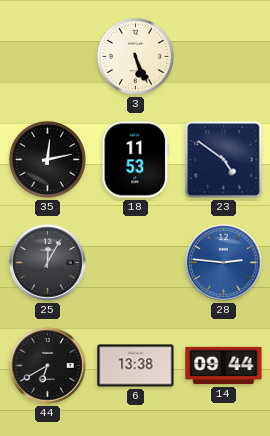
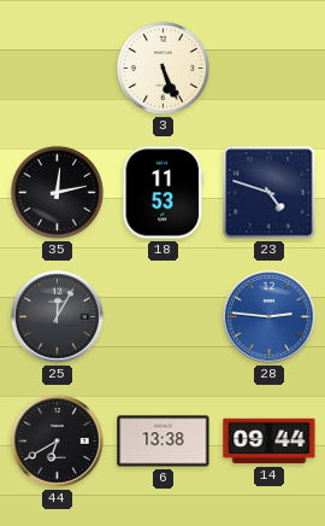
23: 4:51 -> 4:48 (270, 193)
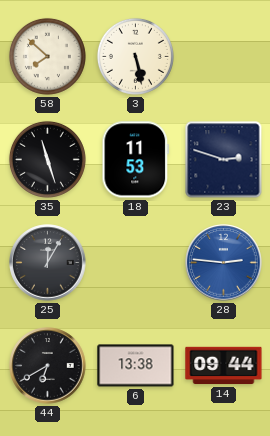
58: none -> 7:52 (47, 56)
3: 5:26 -> 5:28 (135, 56)
35: 12:13 -> 11:27 (47, 159)
23: 4:48 -> 2:48 (224, 160)
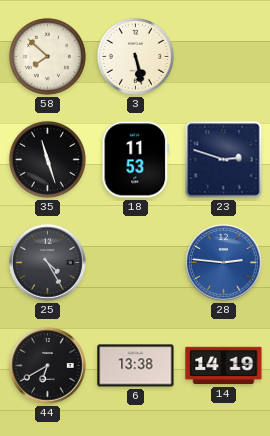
25: 12:05 -> 4:25 (48, 263)
14: 09:44 -> 14:19 (224, 366)
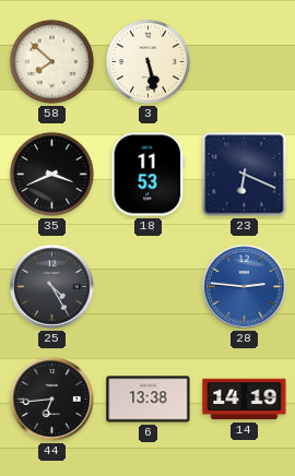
35: 11:27 -> 3:41 (51, 174)
23: 2:48 -> 6:19 (245, 175)
44: 6:40 -> 6:44 (52, 400)
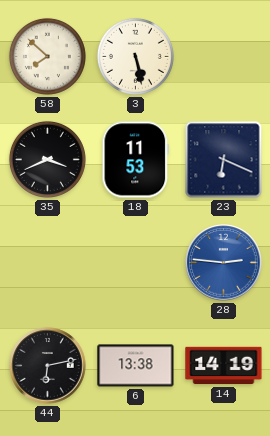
25: 4:25 -> none (52, 287)
44: 6:44 -> 6:13 (48, 366)
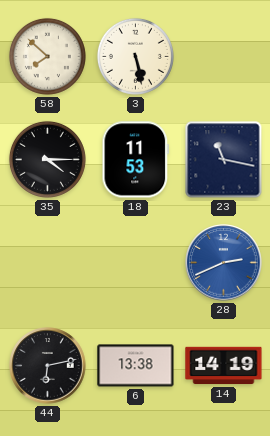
35: 3:41 -> 4:15 (47, 159)
23: 6:19 -> 11:17 (224, 160)
28: 2:46 -> 2:41 (224, 263)
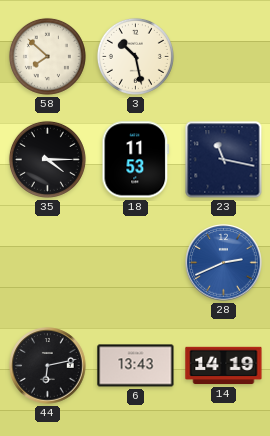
3: 5:28 -> 10:28 (135, 56)
6: 13:38 -> 13:43 (136, 366)
